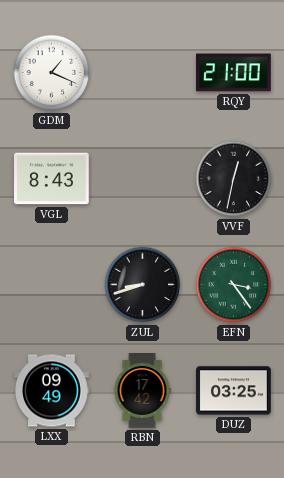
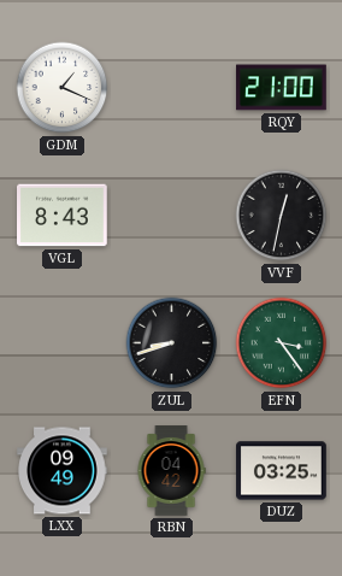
RBN: 17:42 -> 04:42 (171, 471)
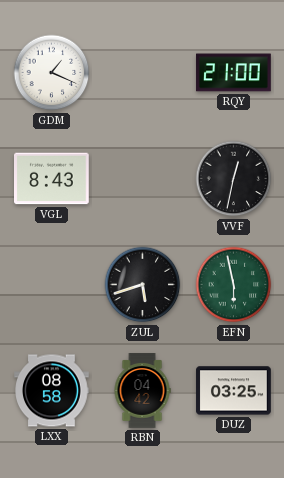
ZUL: 8:42 -> 5:42 (143, 285)
EFN: 3:24 -> 5:58 (234, 285)
LXX: 09:49 -> 08:58 (52, 391)
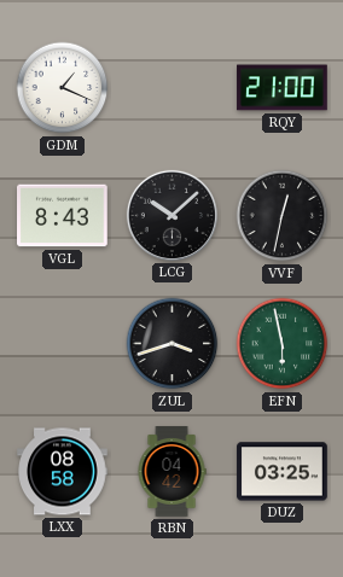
LCG: none -> 10:08 (171, 215)
ZUL: 5:42 -> 3:42 (173, 344)
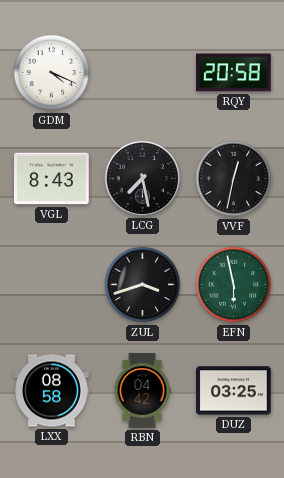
GDM: 1:19 -> 4:19 (52, 73)
RQY: 21:00 -> 20:58 (234, 73)
LCG: 10:08 -> 7:28 (142, 178)
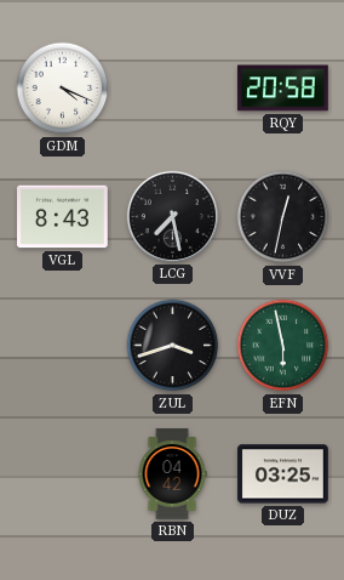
LXX: 08:58 -> none (52, 391)
